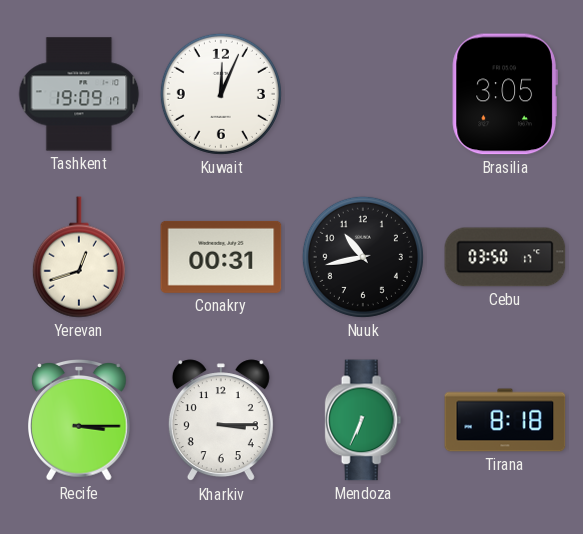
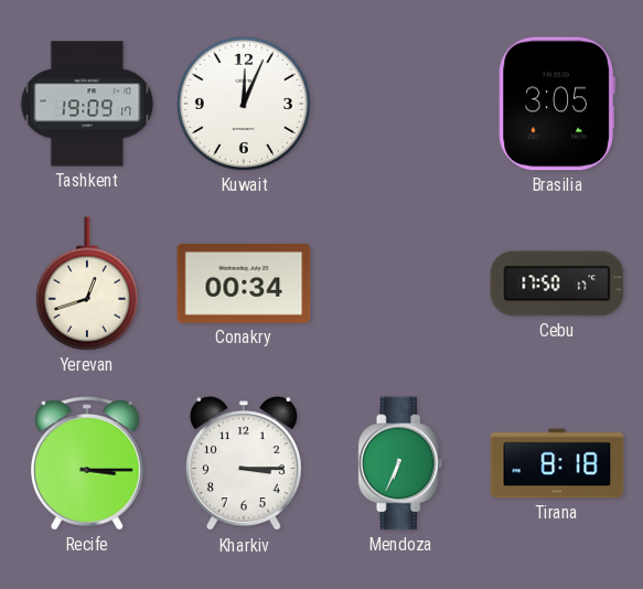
Conakry: 00:31 -> 00:34 (244, 283)
Nuuk: 10:43 -> none (363, 257)
Cebu: 03:50 -> 17:50 (557, 283)
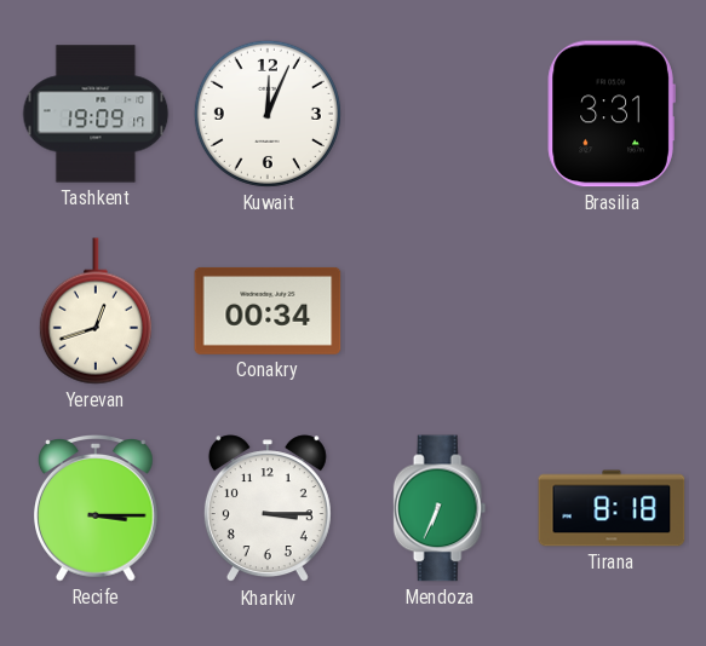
Brasilia: 3:05 -> 3:31 (612, 114)
Cebu: 17:50 -> none (557, 283)
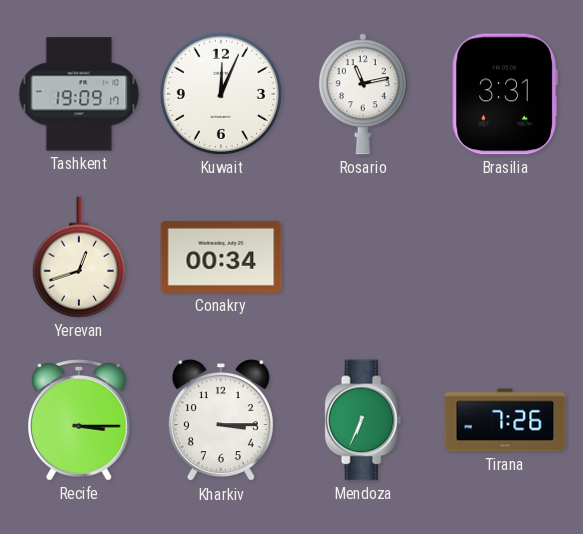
Rosario: none -> 11:13 (363, 94)
Tirana: 8:18 -> 7:26 (505, 420)
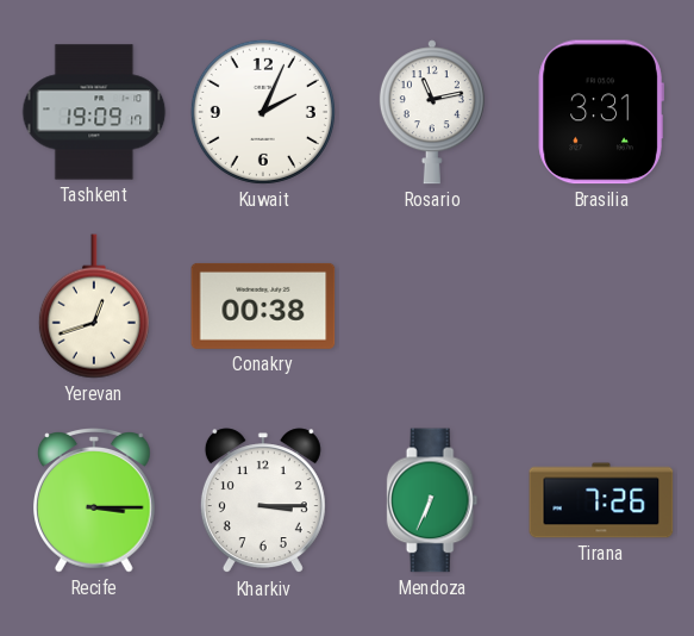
Kuwait: 12:04 -> 2:04 (263, 112)
Conakry: 00:34 -> 00:38 (263, 306)
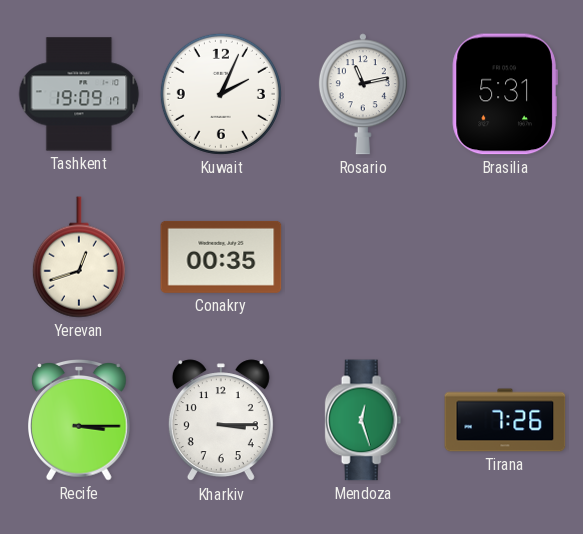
Brasilia: 3:31 -> 5:31 (505, 94)
Conakry: 00:38 -> 00:35 (221, 257)
Mendoza: 6:34 -> 12:27 (363, 420)
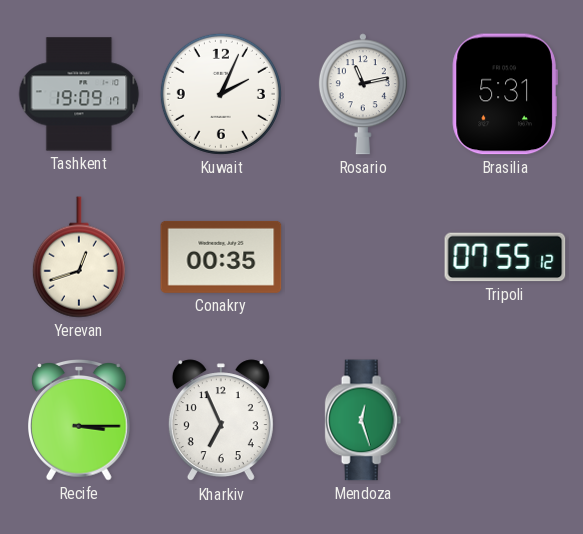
Tripoli: none -> 07:55 (505, 257)
Kharkiv: 3:15 -> 6:56 (221, 421)
Tirana: 7:26 -> none (505, 420)
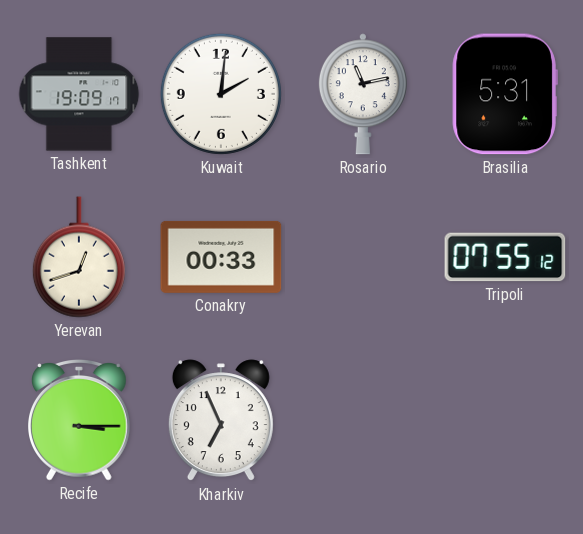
Kuwait: 2:04 -> 2:01 (221, 94)
Conakry: 00:35 -> 00:33 (221, 257)
Mendoza: 12:27 -> none (363, 420)
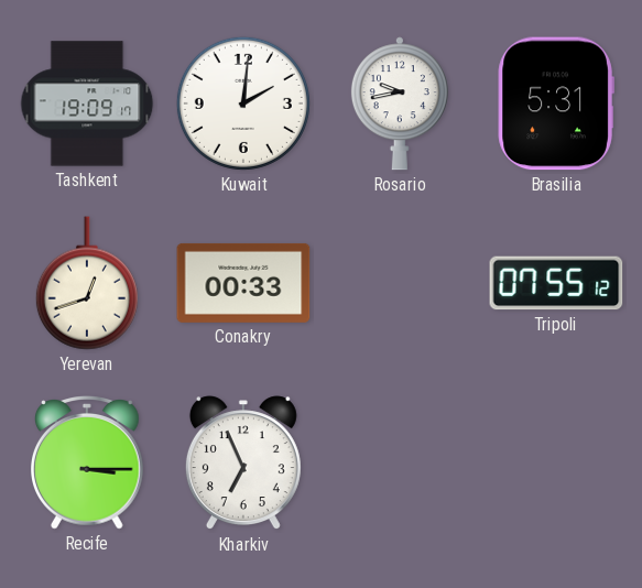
Rosario: 11:13 -> 9:43 (400, 104)
